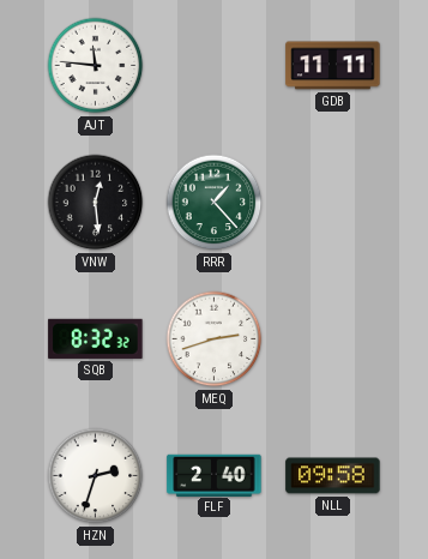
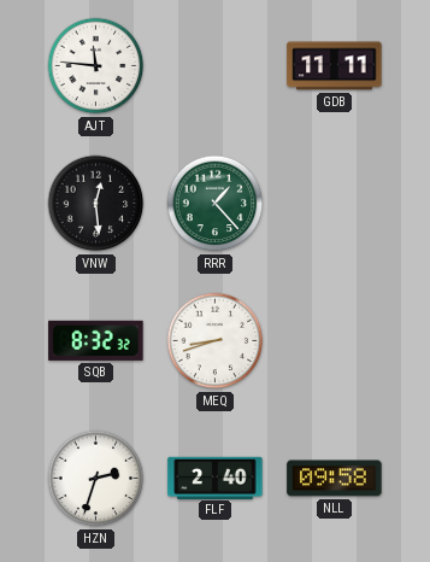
MEQ: 2:42 -> 8:42 (216, 341)
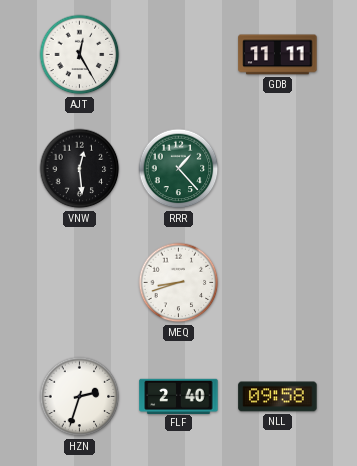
AJT: 11:46 -> 12:25 (80, 55)
SQB: 8:32 -> none (96, 340)
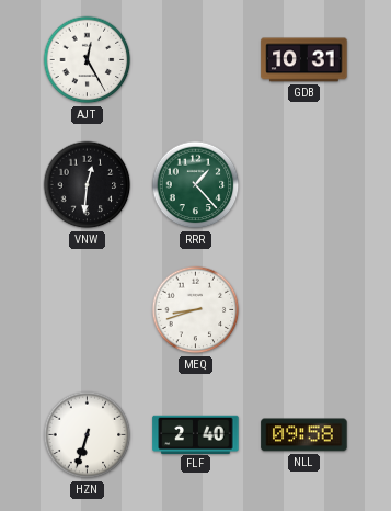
GDB: 11:11 -> 10:31 (304, 60)
VNW: 12:29 -> 12:31 (88, 185)
HZN: 2:33 -> 6:33 (88, 435)
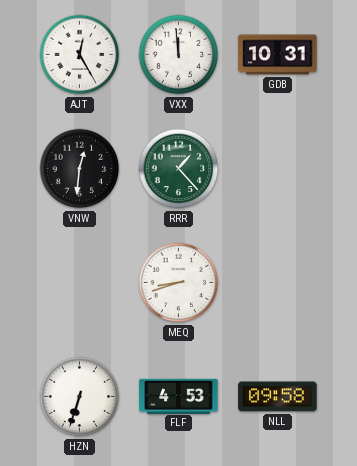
VXX: none -> 11:59 (179, 55)
FLF: 2:40 -> 4:53 (179, 396)
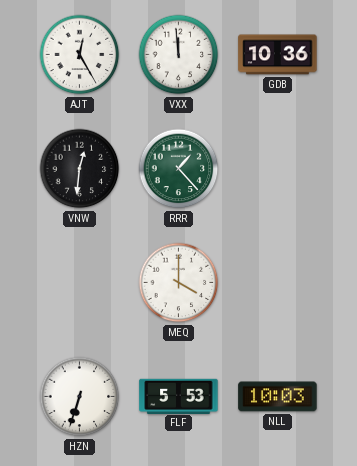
GDB: 10:31 -> 10:36 (278, 55)
MEQ: 8:42 -> 4:00 (179, 283)
FLF: 4:53 -> 5:53 (179, 396)
NLL: 09:58 -> 10:03 (278, 397)
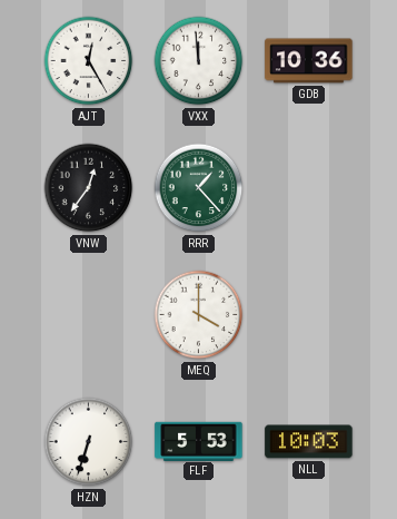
VNW: 12:31 -> 12:36 (89, 188)
